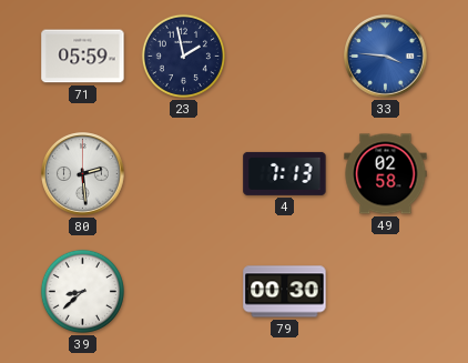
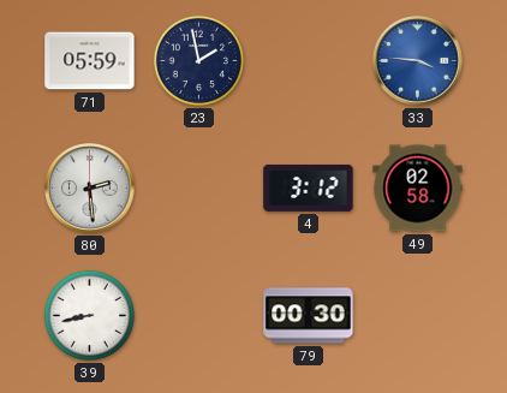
4: 7:13 -> 3:12 (309, 187)
39: 8:38 -> 8:43 (89, 315)
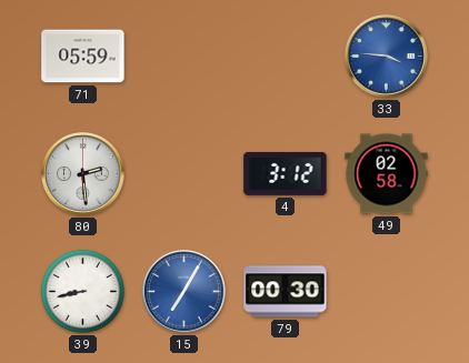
23: 1:58 -> none (198, 60)
15: none -> 7:05 (184, 292)
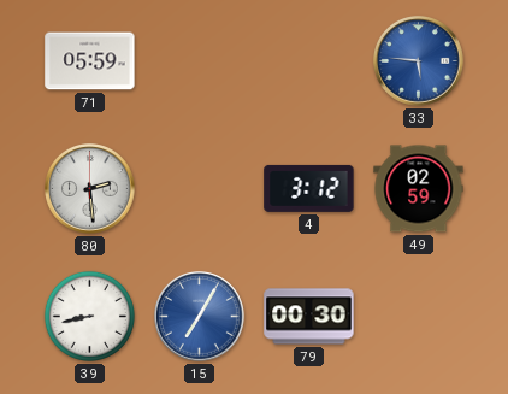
33: 3:46 -> 5:46 (419, 61)
49: 02:58 -> 02:59 (419, 189)
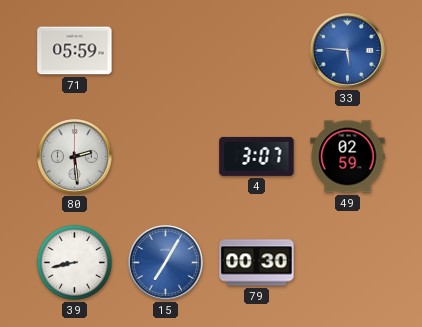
4: 3:12 -> 3:07 (257, 156)
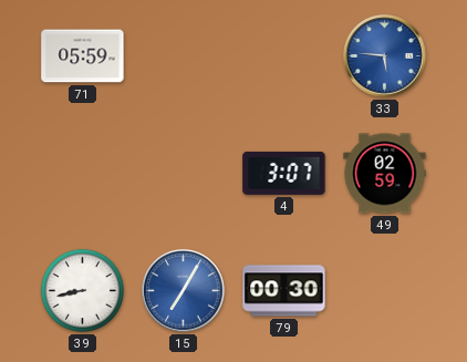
80: 2:29 -> none (75, 157)
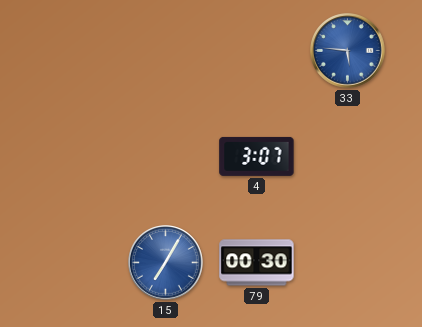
71: 05:59 -> none (83, 56)
49: 02:59 -> none (385, 174)
39: 8:43 -> none (82, 290)
